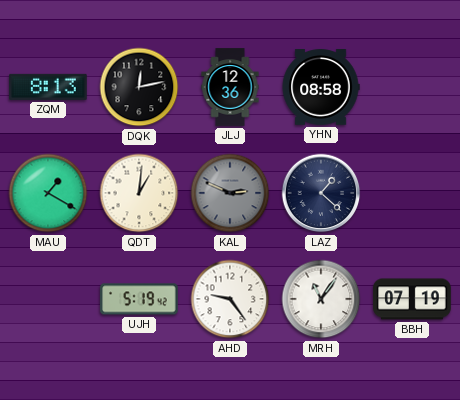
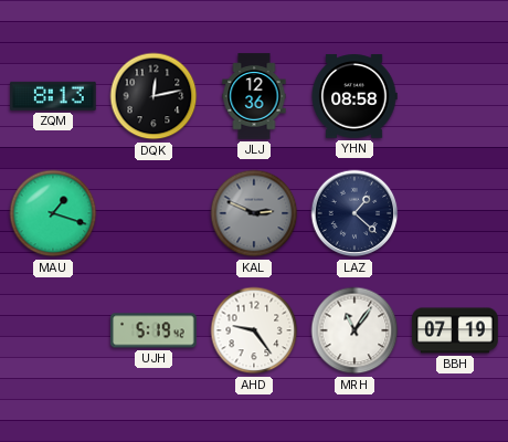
MAU: 1:20 -> 1:18 (53, 213)
QDT: 1:01 -> none (139, 193)
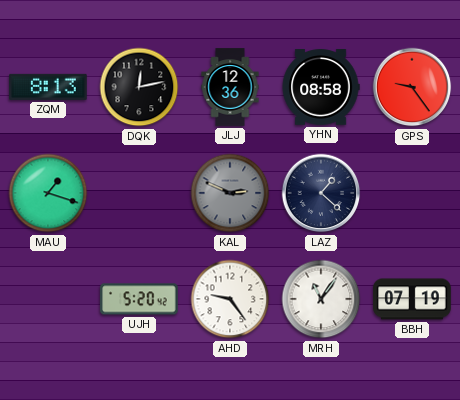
GPS: none -> 9:24 (412, 87)
UJH: 5:19 -> 5:20 (139, 299)
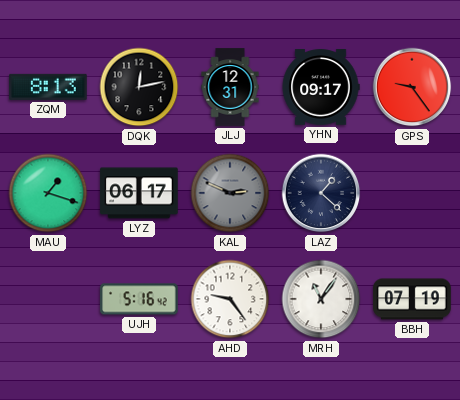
JLJ: 12:36 -> 12:31 (230, 87)
YHN: 08:58 -> 09:17 (321, 87)
LYZ: none -> 06:17 (139, 193)
UJH: 5:20 -> 5:16 (139, 299)
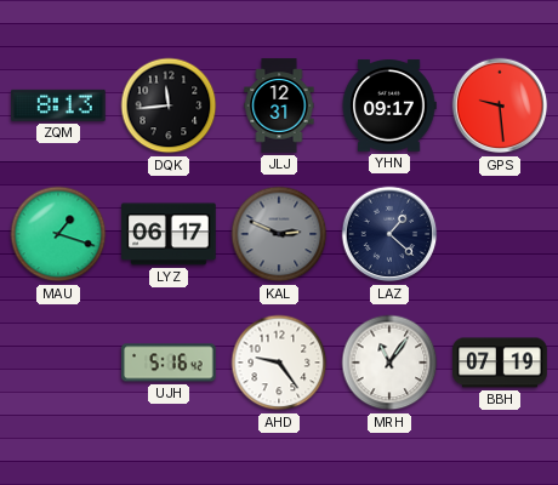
DQK: 12:13 -> 11:44 (169, 105)
GPS: 9:24 -> 9:29 (500, 105)
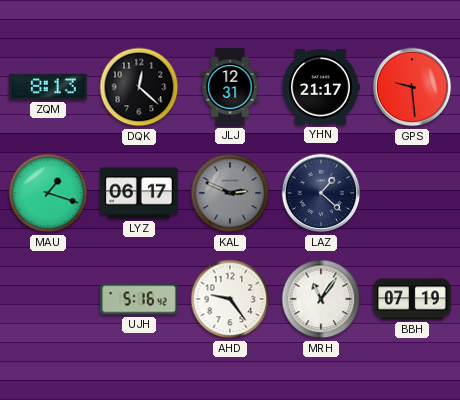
DQK: 11:44 -> 12:22 (139, 87)
YHN: 09:17 -> 21:17 (321, 87)
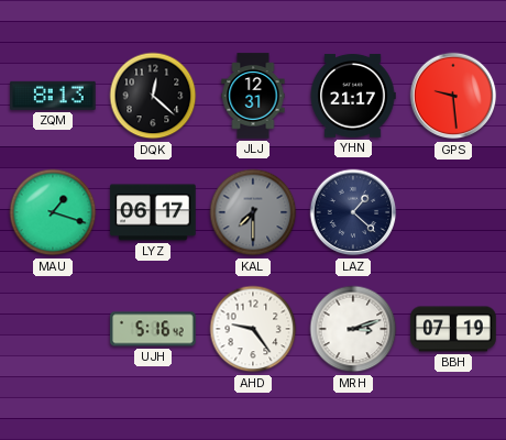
KAL: 2:49 -> 7:30 (253, 212)
MRH: 11:06 -> 3:12 (353, 329)
